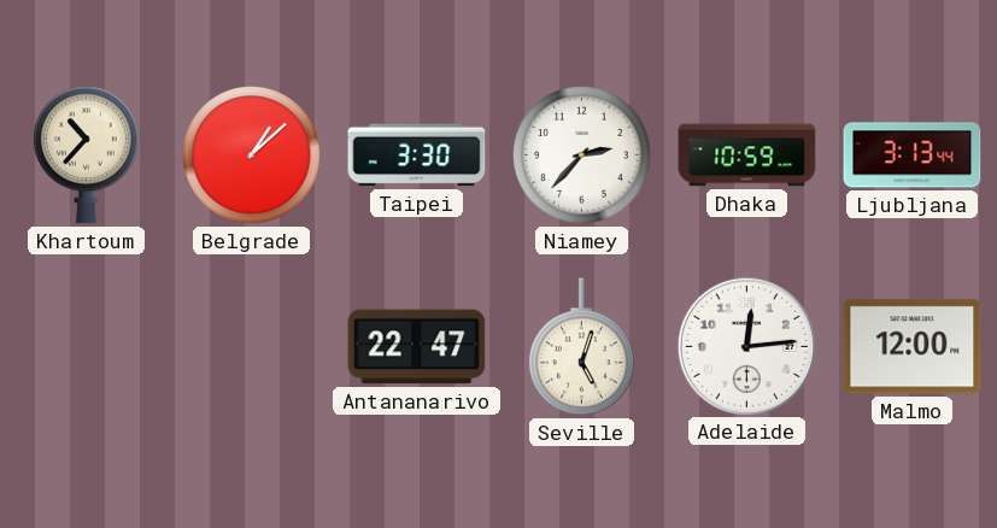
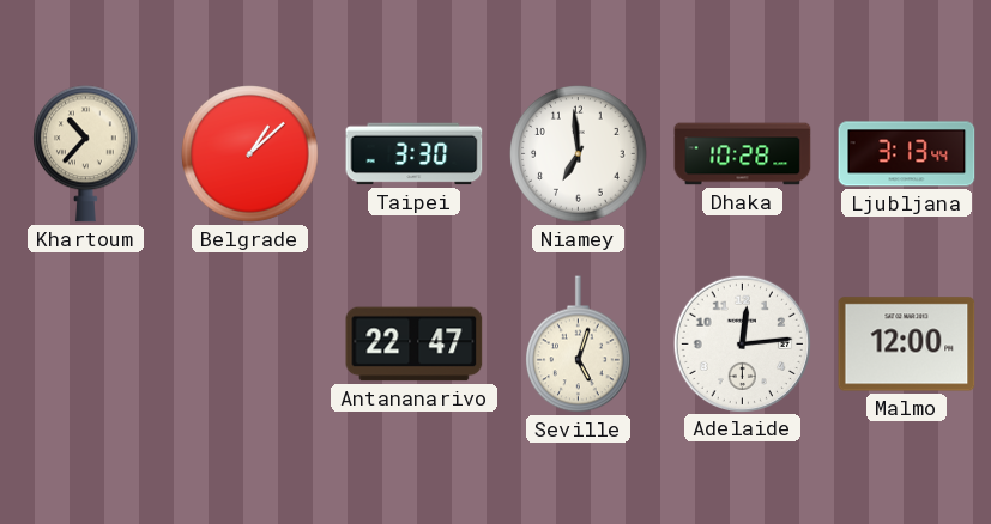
Niamey: 2:37 -> 6:59 (579, 154)
Dhaka: 10:59 -> 10:28 (743, 154)
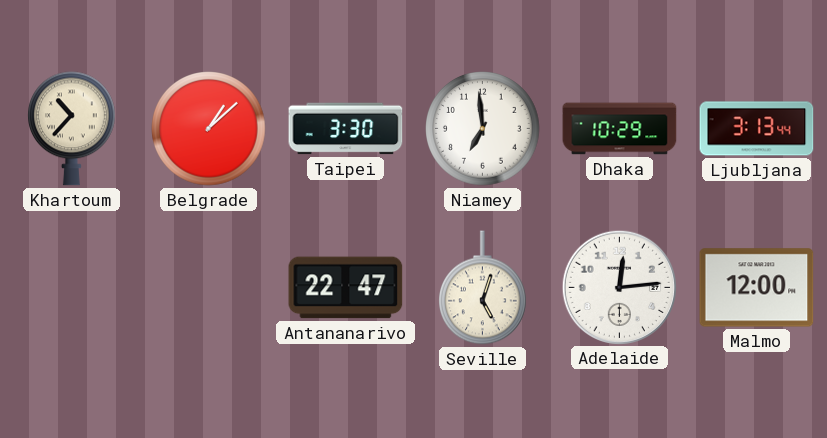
Dhaka: 10:28 -> 10:29 (620, 129)
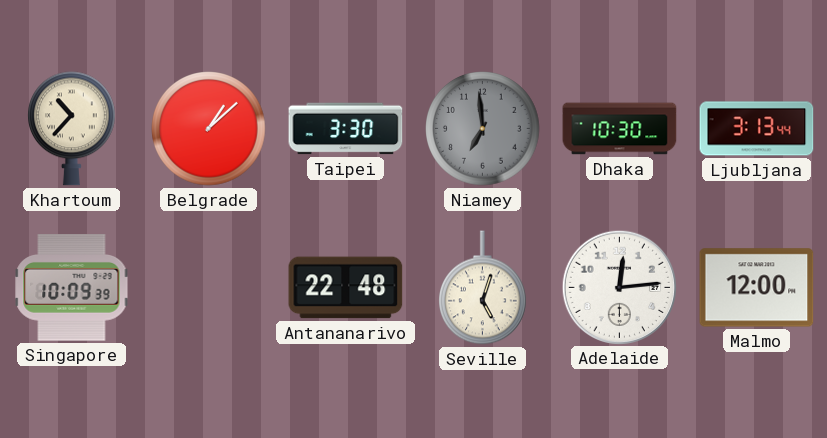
Niamey dial: white -> grey (483, 129)
Dhaka: 10:29 -> 10:30 (620, 129)
Singapore: none -> 10:09 (72, 288)
Antananarivo: 22:47 -> 22:48 (346, 288)
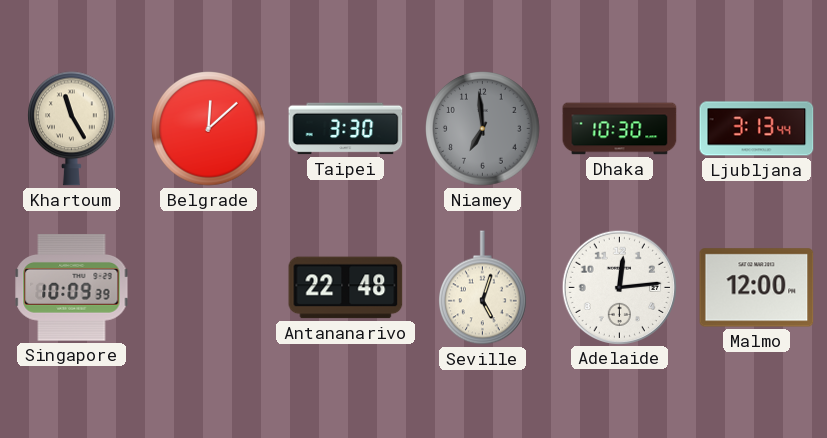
Khartoum: 10:37 -> 11:25 (72, 129)
Belgrade: 1:08 -> 12:08 (209, 129)
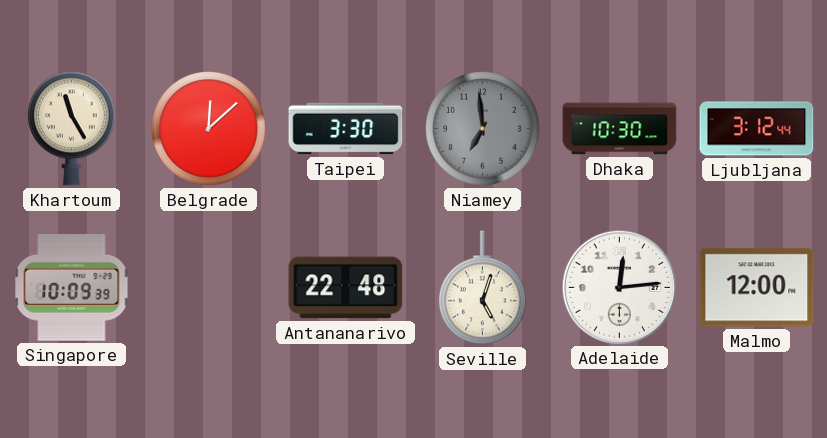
Ljubljana: 3:13 -> 3:12 (757, 129)
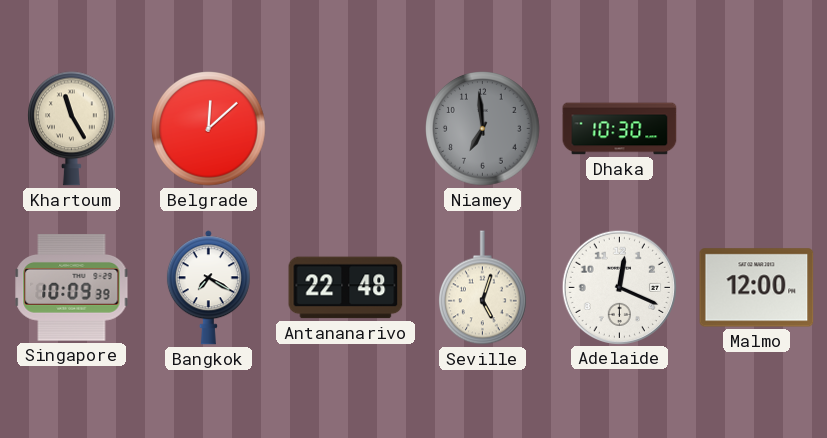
Taipei: 3:30 -> none (346, 129)
Ljubljana: 3:12 -> none (757, 129)
Bangkok: none -> 7:20 (208, 288)
Adelaide: 12:14 -> 12:19 (619, 287)
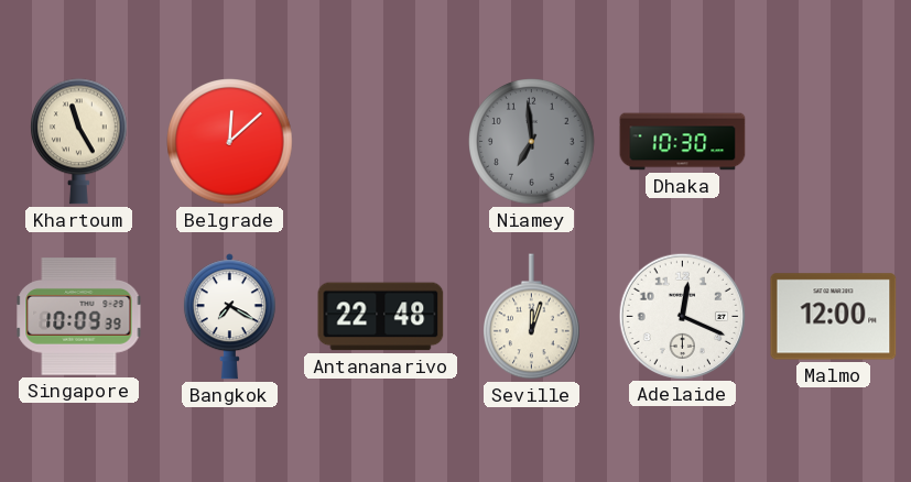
Seville: 5:03 -> 12:03 (532, 317)
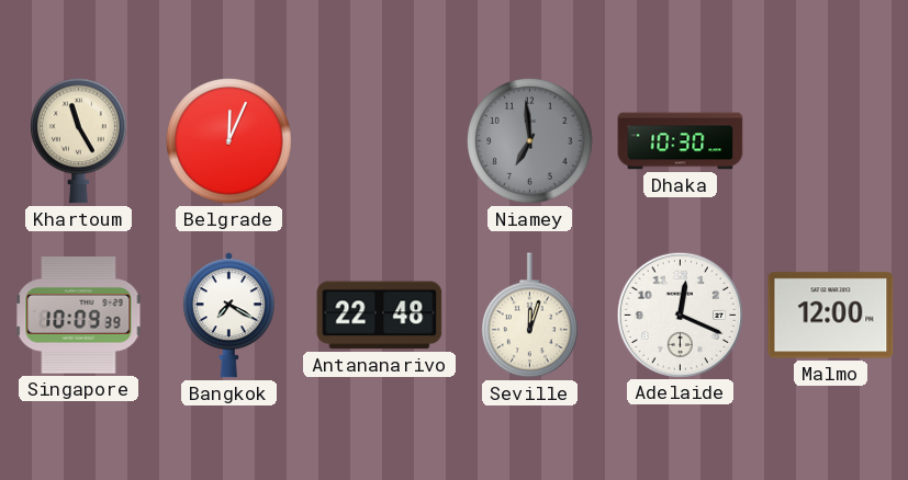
Belgrade: 12:08 -> 12:04 (229, 141)
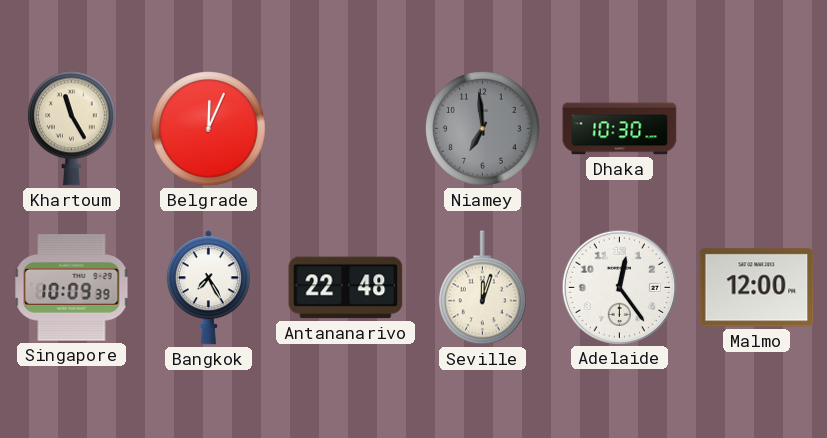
Bangkok: 7:20 -> 7:25 (208, 288)
Adelaide: 12:19 -> 12:24 (619, 287)
